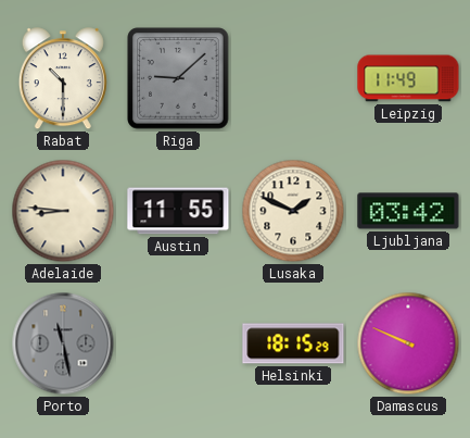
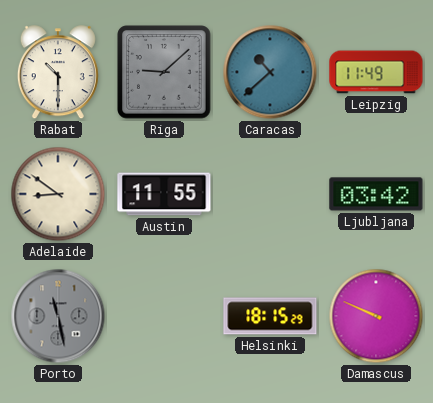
Caracas: none -> 10:38 (270, 72)
Adelaide: 8:46 -> 8:51 (58, 194)
Lusaka: 1:49 -> none (293, 211)
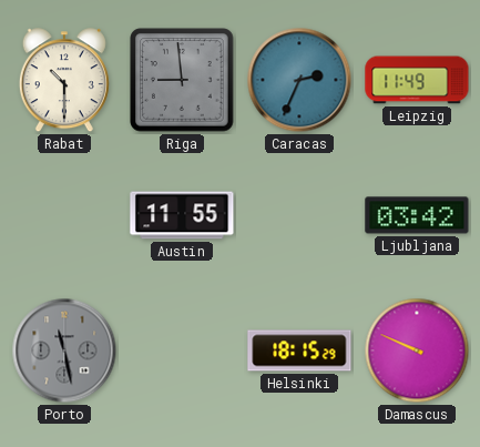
Riga: 9:08 -> 8:59 (182, 80)
Caracas: 10:38 -> 2:34 (299, 80)
Adelaide: 8:51 -> none (58, 194)
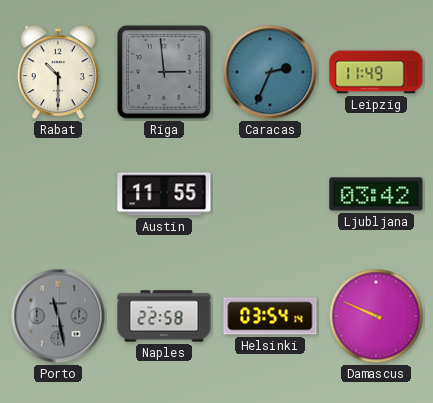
Riga: 8:59 -> 2:59 (164, 72)
Naples: none -> 22:58 (164, 316)
Helsinki: 18:15 -> 03:54 (270, 316)
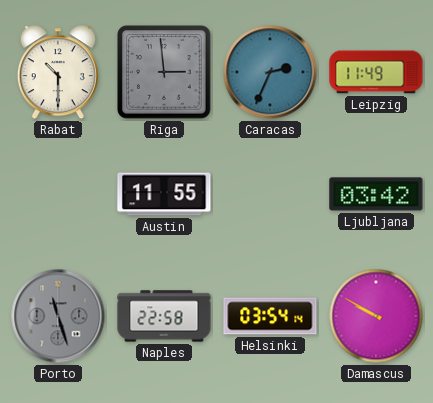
Porto: 11:28 -> 11:27 (58, 316)
Damascus: 9:49 -> 9:50 (376, 316)
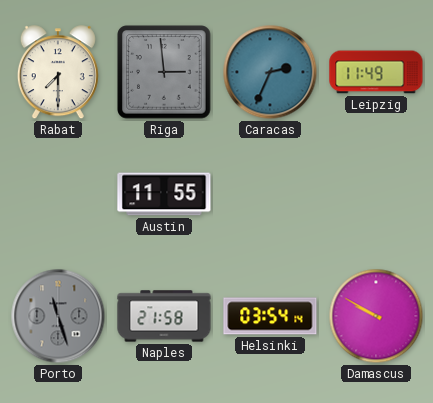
Rabat: 10:30 -> 7:30 (58, 73)
Ljubljana: 03:42 -> none (376, 194)
Naples: 22:58 -> 21:58 (164, 316)
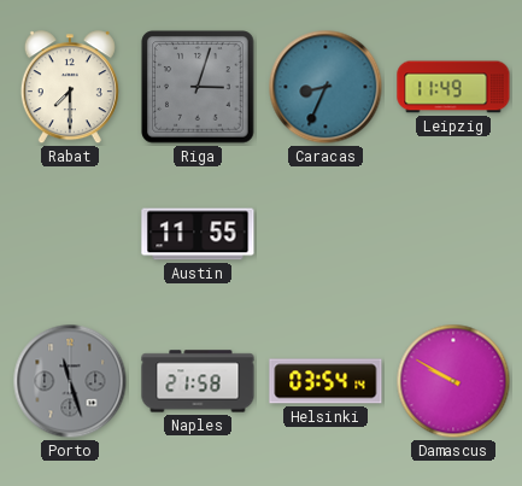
Riga: 2:59 -> 3:03 (198, 87)
Caracas: 2:34 -> 8:34 (325, 87)
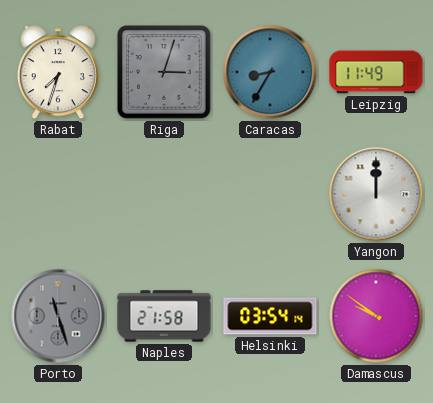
Rabat: 7:30 -> 7:33 (58, 73)
Caracas: 8:34 -> 8:35 (270, 72)
Austin: 11:55 -> none (198, 234)
Yangon: none -> 12:00 (376, 194)
Damascus: 9:50 -> 9:51 (376, 316)
